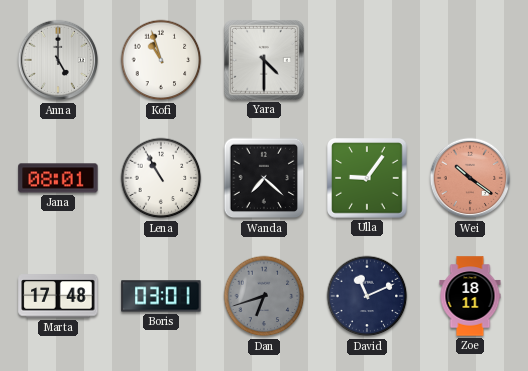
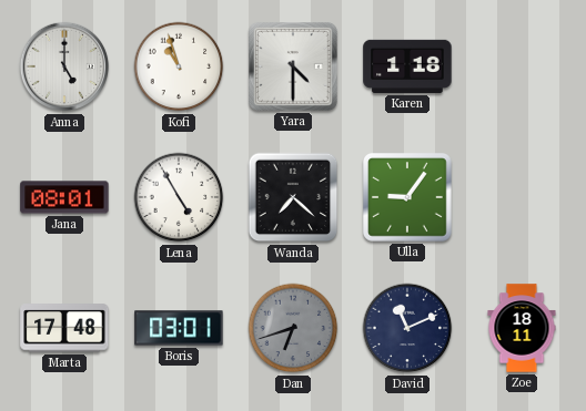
Karen: none -> 1:18 (407, 66)
Lena: 10:55 -> 4:55 (179, 197)
Wei: 10:21 -> none (470, 178)
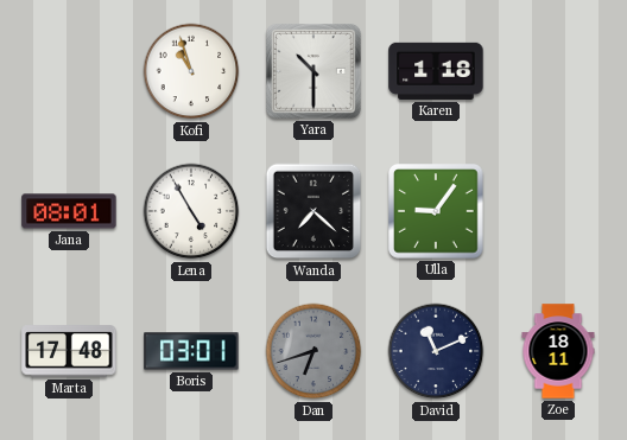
Anna: 5:00 -> none (64, 66)
Yara: 4:30 -> 10:30 (315, 72)
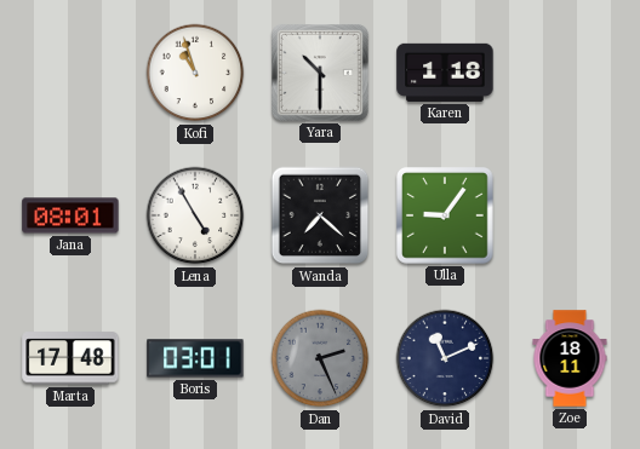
Dan: 6:42 -> 2:26 (320, 358)
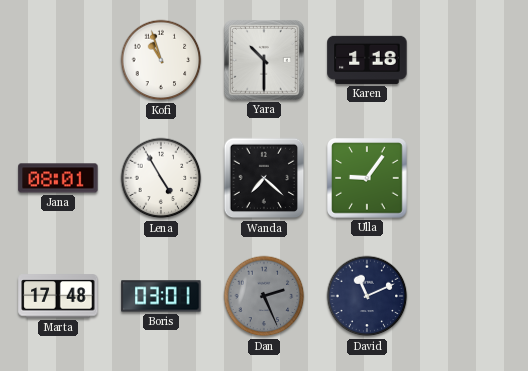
Zoe: 18:11 -> none (570, 358)
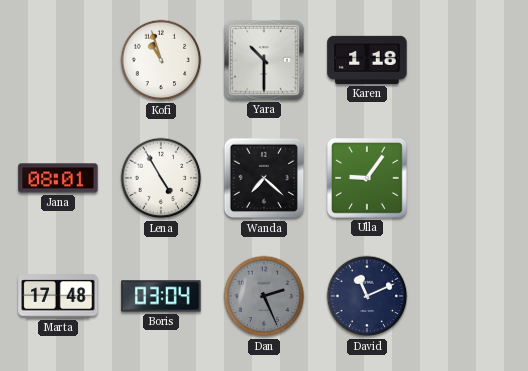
Boris: 03:01 -> 03:04 (161, 296)
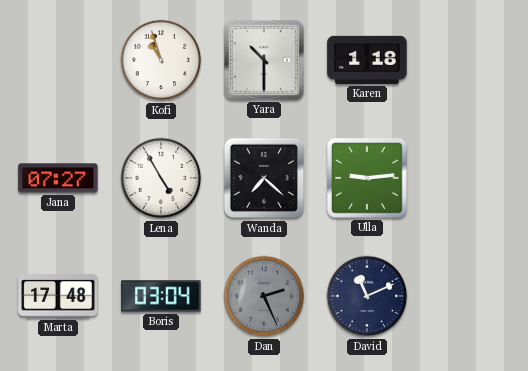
Jana: 08:01 -> 07:27 (58, 178)
Ulla: 9:06 -> 9:14 (368, 179)
